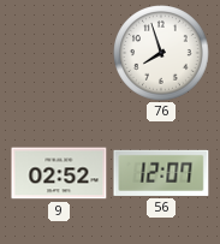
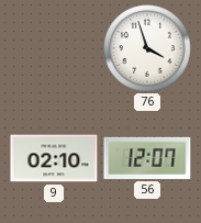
76: 7:57 -> 3:57 (147, 48)
9: 02:52 -> 02:10 (54, 158)
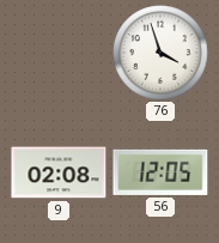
9: 02:10 -> 02:08 (59, 172)
56: 12:07 -> 12:05 (160, 172)
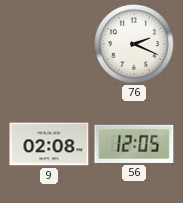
76: 3:57 -> 2:19 (134, 44)
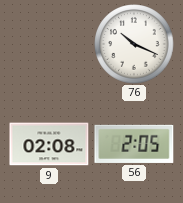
76: 2:19 -> 10:19 (134, 44)
56: 12:05 -> 2:05 (134, 144)
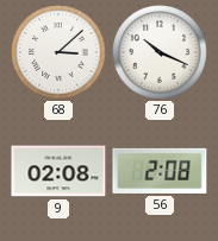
68: none -> 3:08 (58, 52)
56: 2:05 -> 2:08 (160, 171)
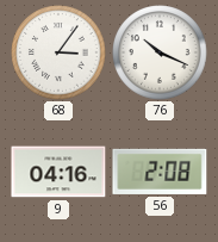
68: 3:08 -> 3:06 (58, 52)
9: 02:08 -> 04:16 (58, 172)
